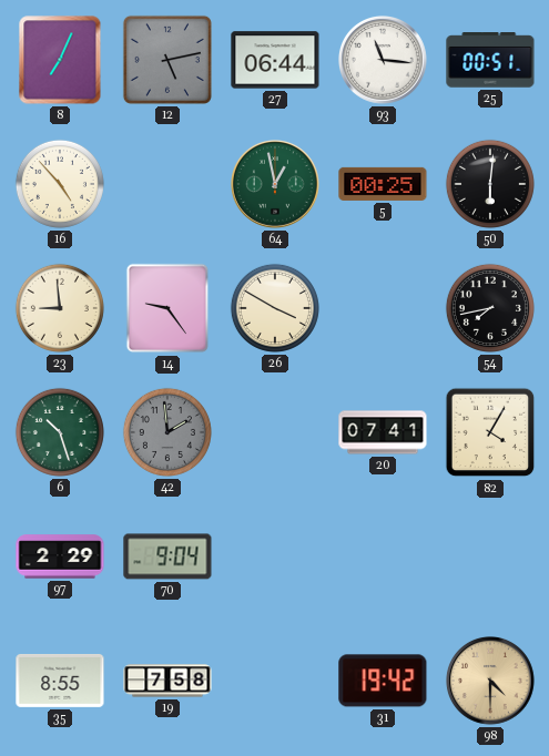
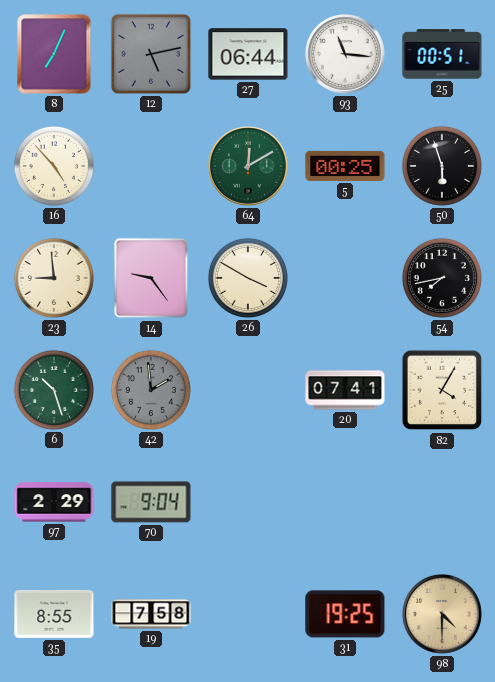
64: 12:58 -> 12:10 (249, 167)
50: 6:01 -> 5:57 (442, 166)
31: 19:42 -> 19:25 (345, 614)
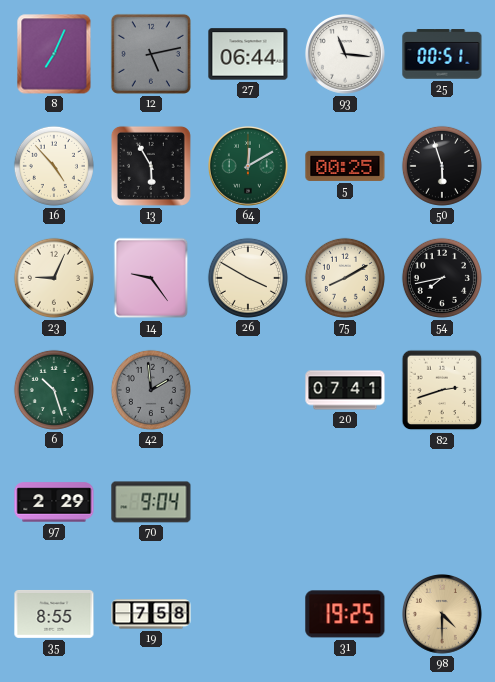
13: none -> 5:55 (151, 166)
23: 8:59 -> 9:04 (54, 278)
75: none -> 8:10 (345, 278)
82: 4:05 -> 2:42 (442, 390)
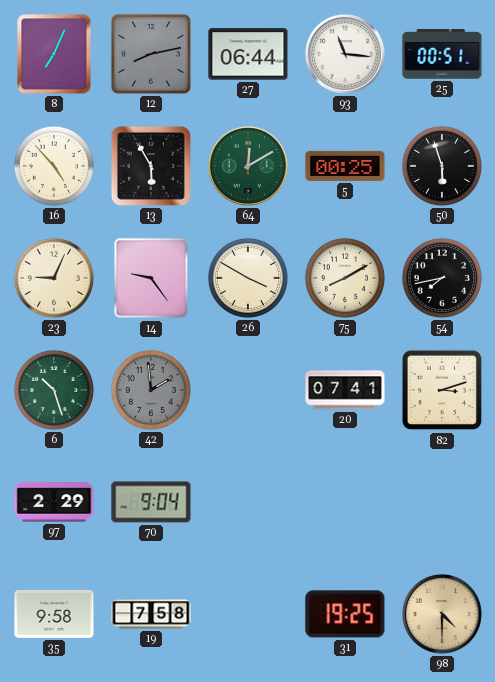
12: 5:13 -> 8:13 (151, 54)
82: 2:42 -> 3:12 (442, 390)
35: 8:55 -> 9:58 (54, 614)
